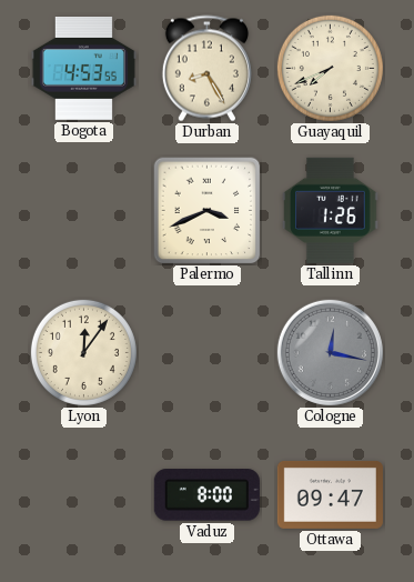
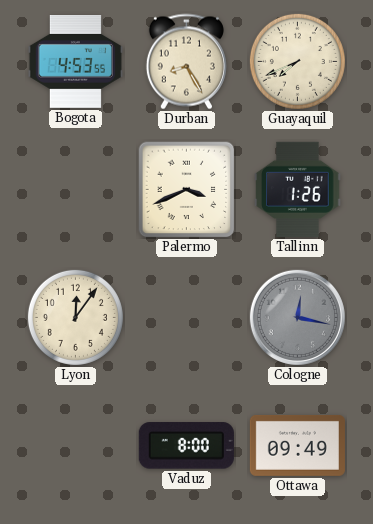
Ottawa: 09:47 -> 09:49 (297, 445)
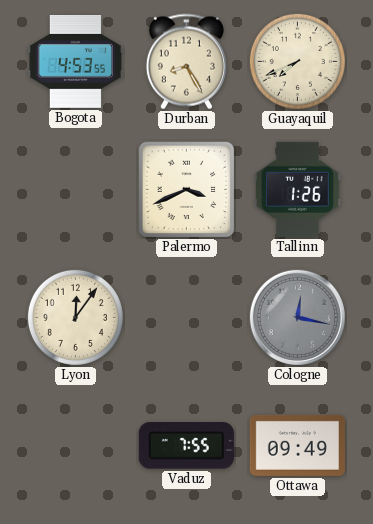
Vaduz: 8:00 -> 7:55 (186, 446)
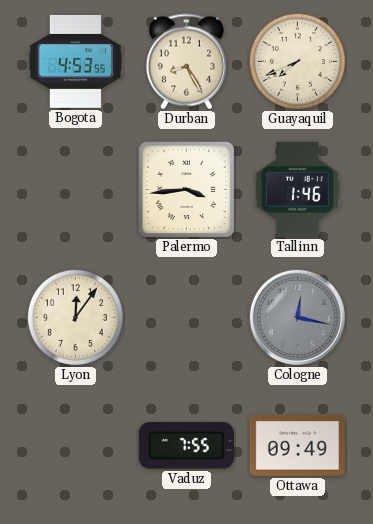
Palermo: 3:41 -> 3:44 (187, 190)
Tallinn: 1:26 -> 1:46 (298, 189)
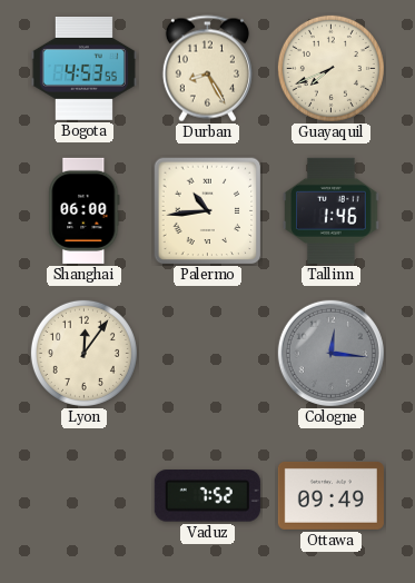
Shanghai: none -> 06:00 (85, 210)
Palermo: 3:44 -> 10:44 (208, 211)
Cologne: 12:17 -> 12:16 (330, 353)
Vaduz: 7:55 -> 7:52 (207, 496)
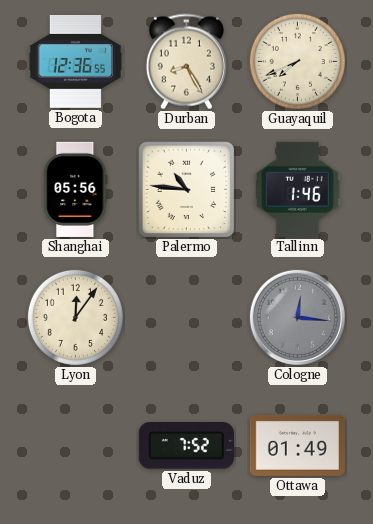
Bogota: 4:53 -> 12:36 (75, 62)
Shanghai: 06:00 -> 05:56 (76, 189)
Palermo: 10:44 -> 10:46 (187, 190)
Ottawa: 09:49 -> 01:49 (297, 445)
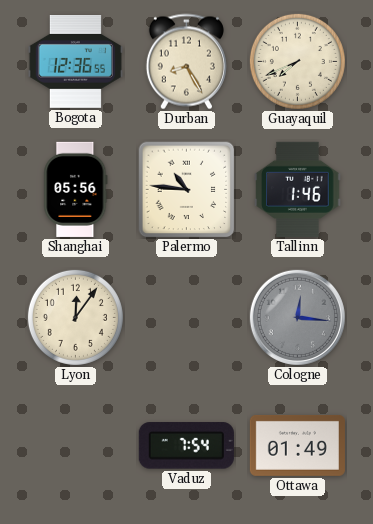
Vaduz: 7:52 -> 7:54 (186, 446)
